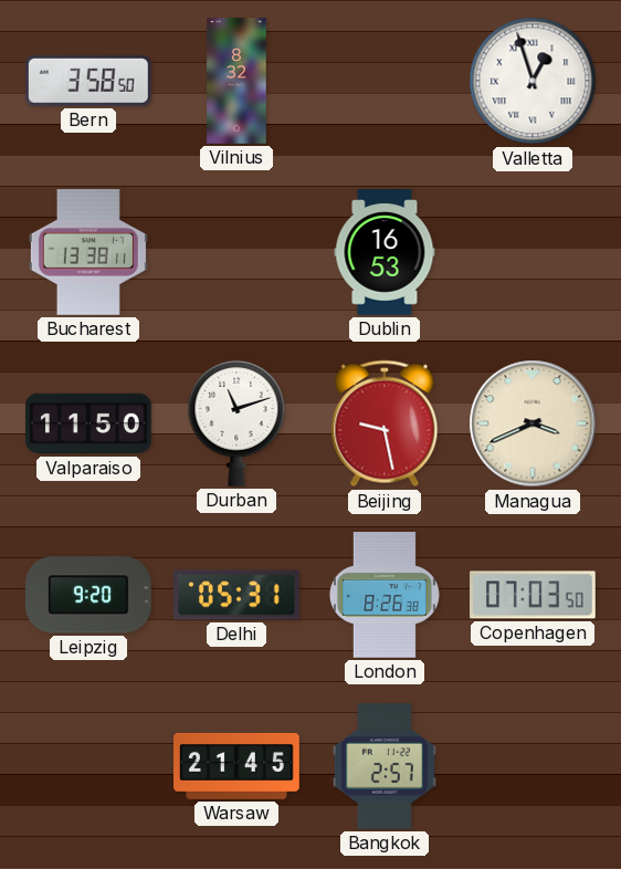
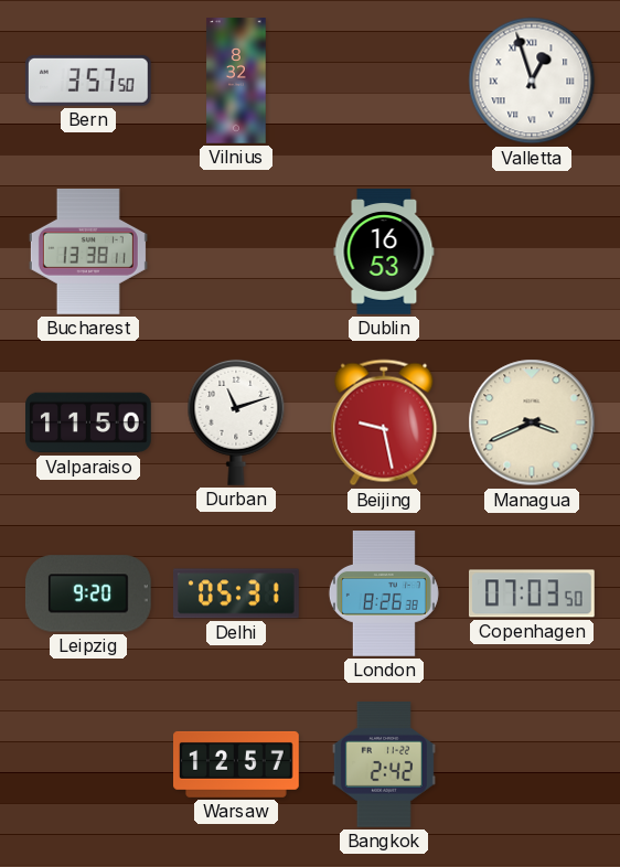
Bern: 3:58 -> 3:57 (88, 81)
Warsaw: 21:45 -> 12:57 (237, 764)
Bangkok: 2:57 -> 2:42 (384, 766)
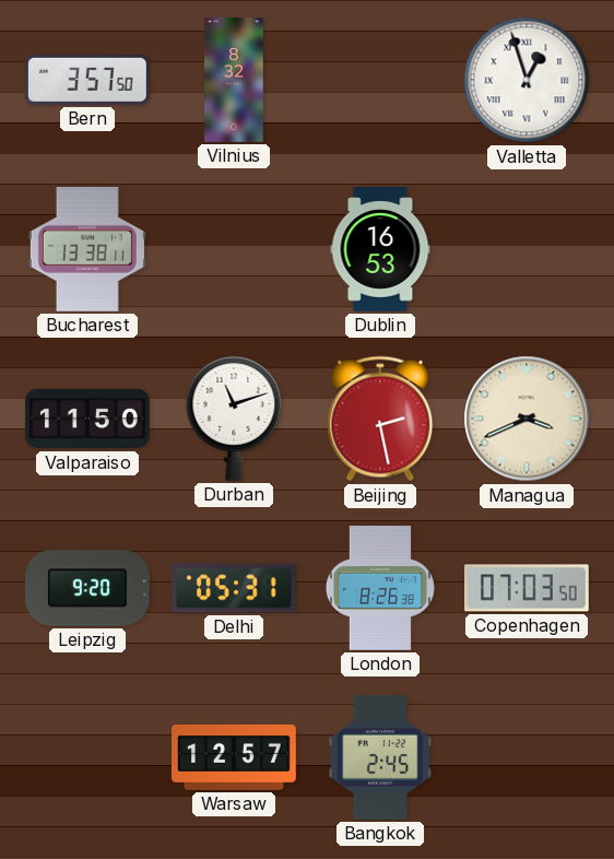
Beijing: 9:28 -> 2:28 (380, 419)
Bangkok: 2:42 -> 2:45 (380, 758)
